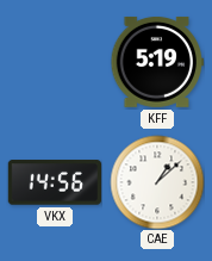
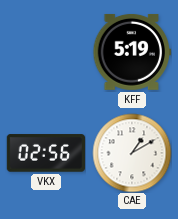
VKX: 14:56 -> 02:56 (45, 153)
CAE: 1:08 -> 1:10 (132, 153)
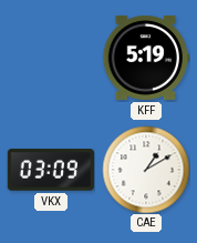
VKX: 02:56 -> 03:09 (50, 170)
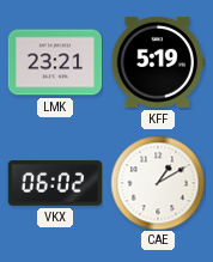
LMK: none -> 23:21 (55, 62)
VKX: 03:09 -> 06:02 (54, 183)
